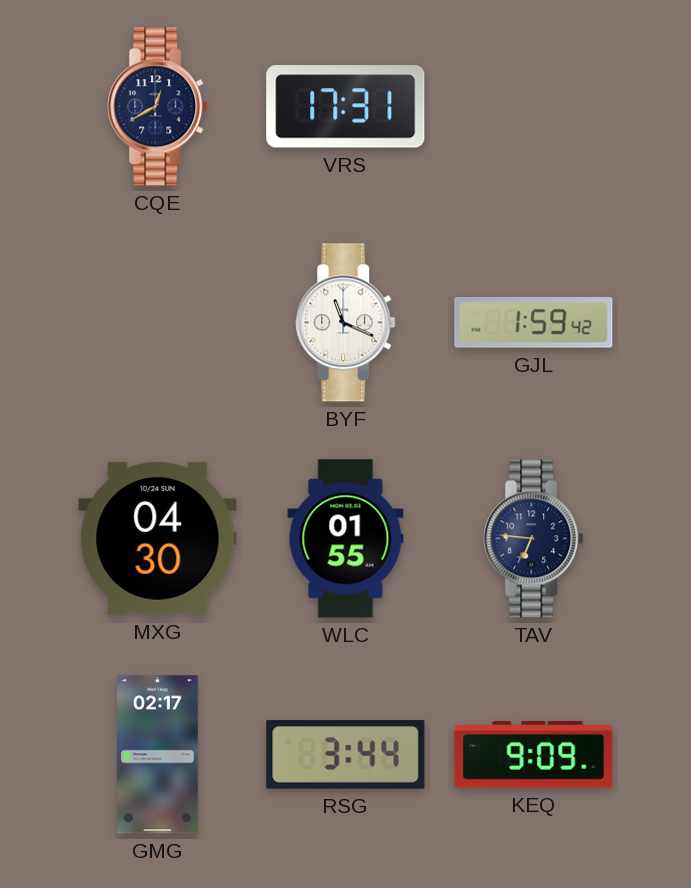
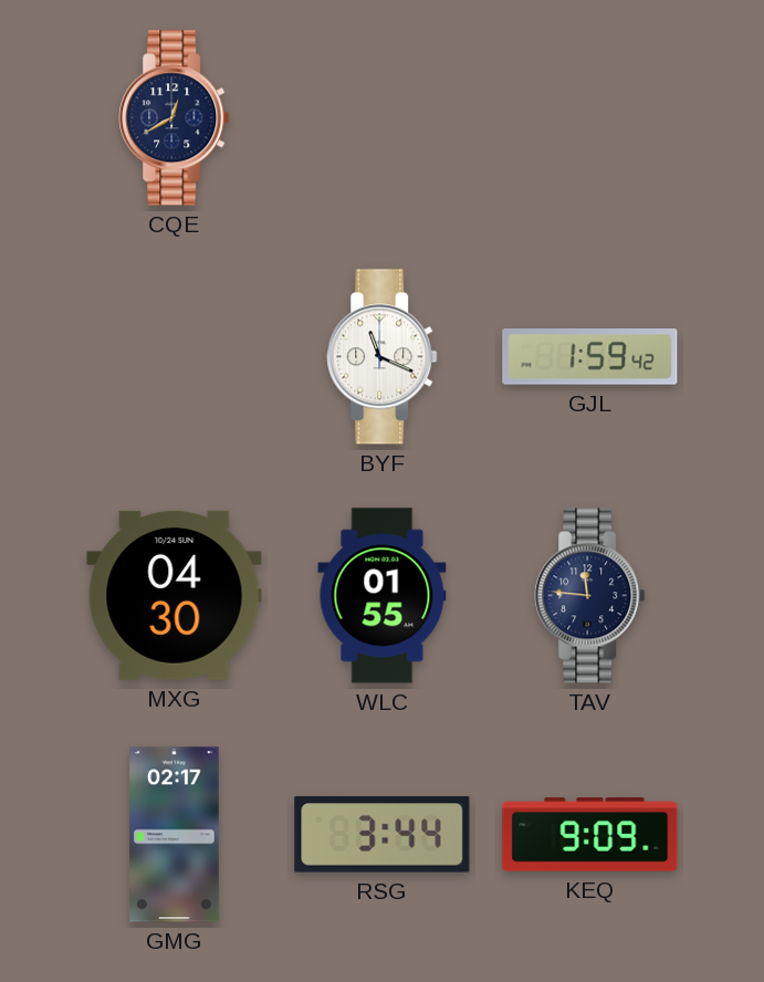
VRS: 17:31 -> none (346, 107)
TAV: 6:46 -> 11:46 (590, 596)
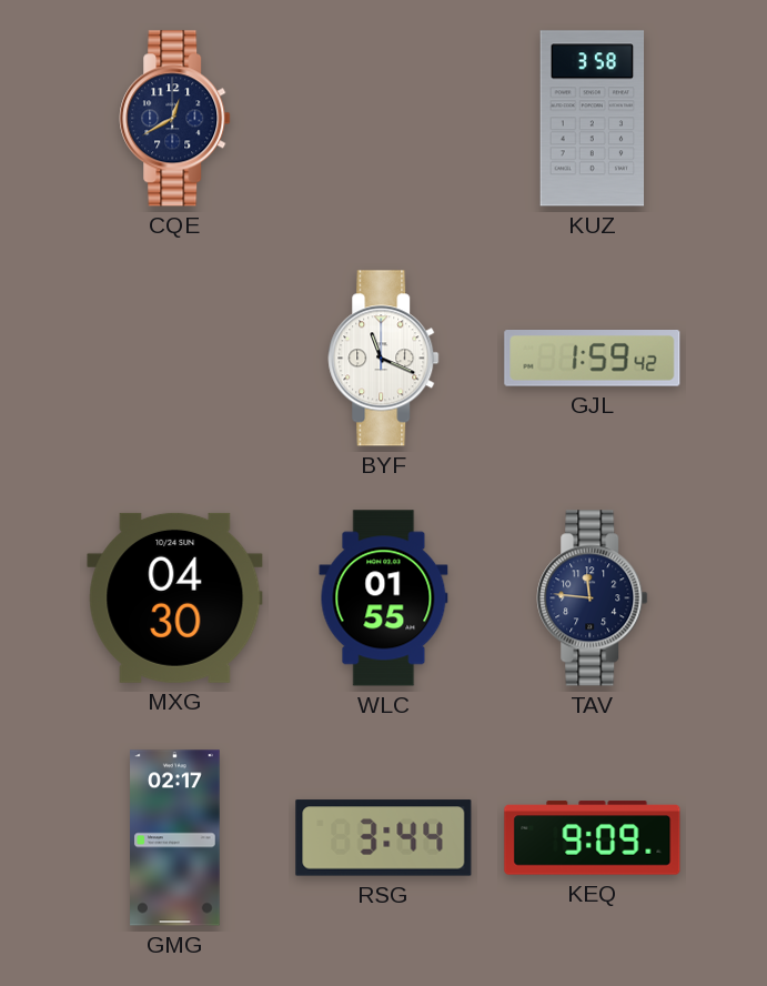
KUZ: none -> 3:58 (593, 119)
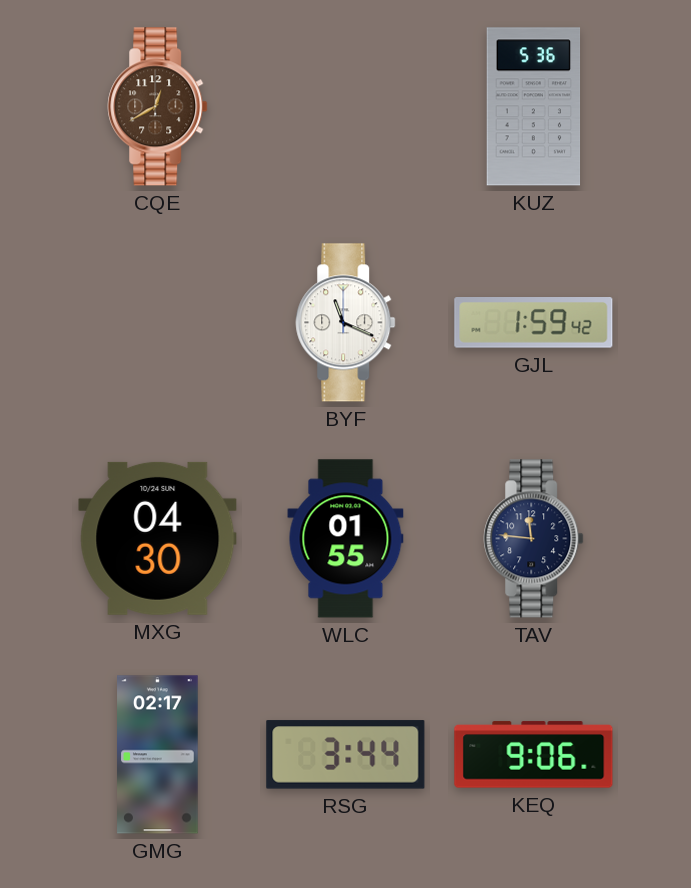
CQE dial: navy -> brown (158, 107)
KUZ: 3:58 -> 5:36 (534, 107)
KEQ: 9:09 -> 9:06 (534, 755)
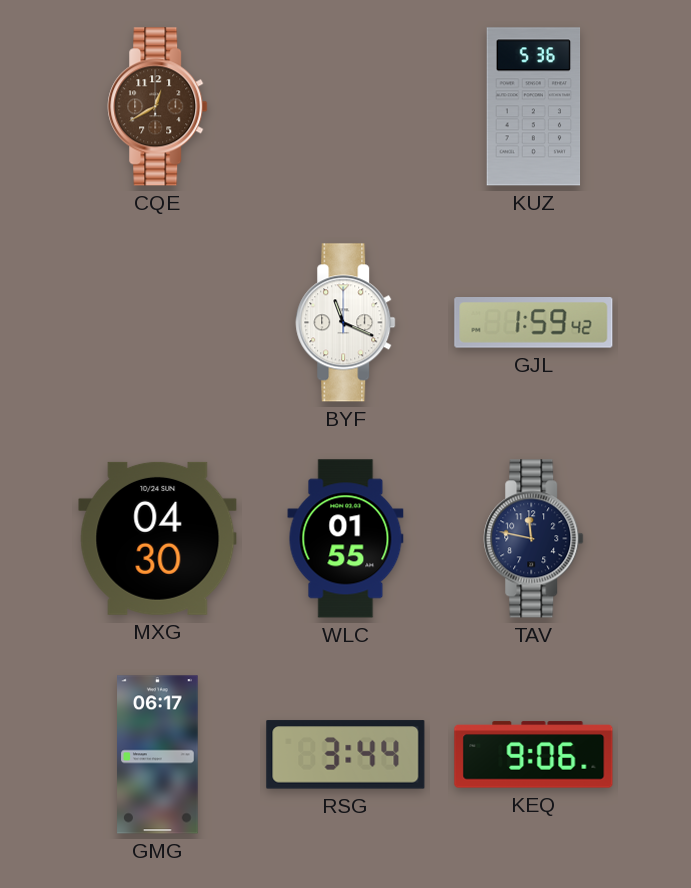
TAV: 11:46 -> 11:47 (534, 539)
GMG: 02:17 -> 06:17 (158, 755)
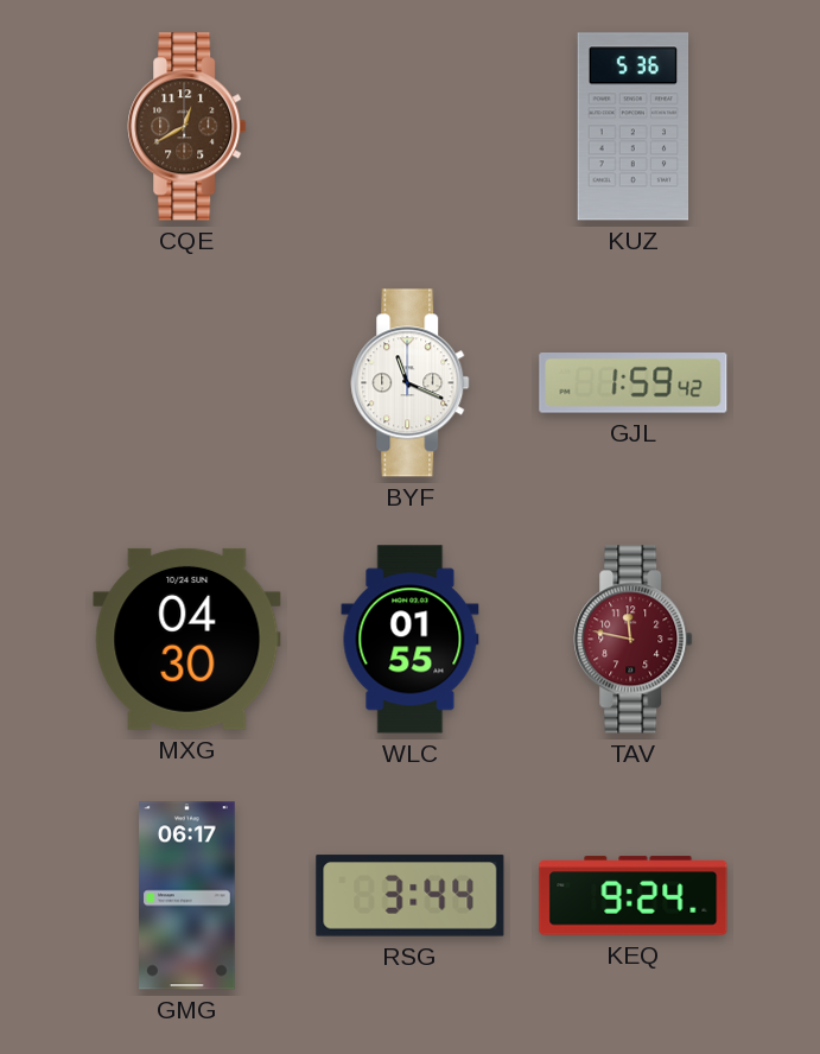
TAV dial: navy -> burgundy (634, 640)
KEQ: 9:06 -> 9:24 (634, 896)
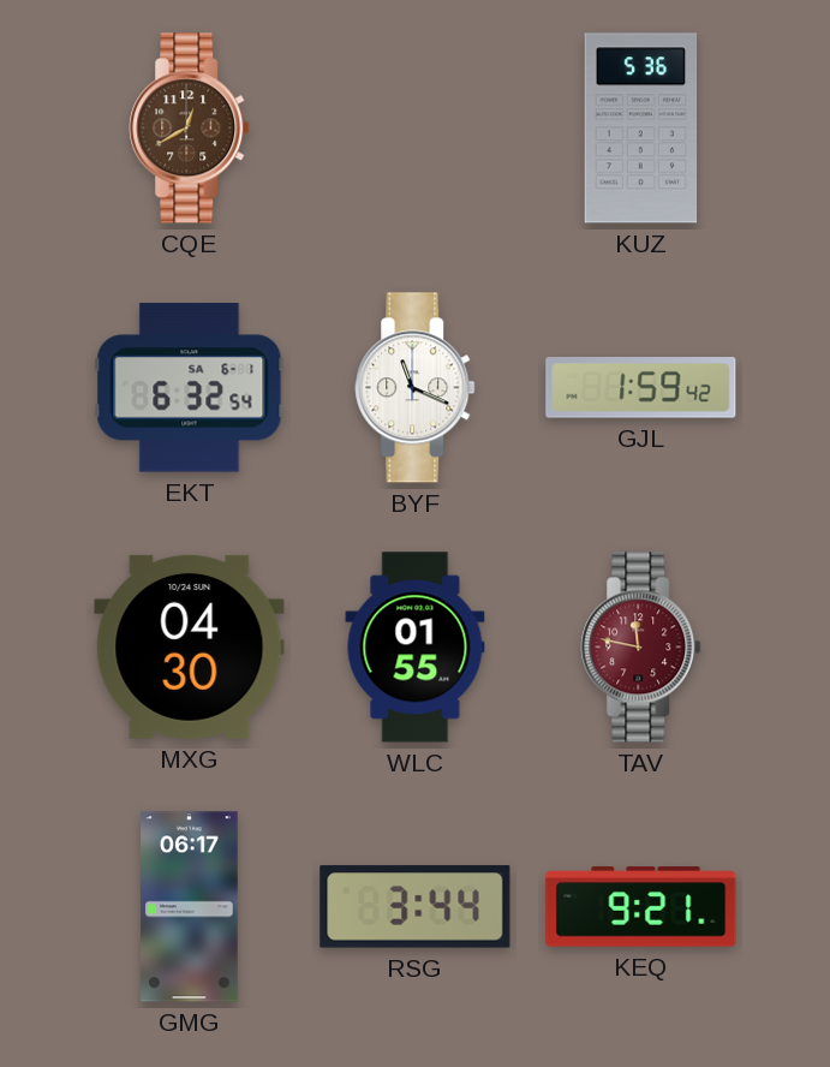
EKT: none -> 6:32 (190, 388)
KEQ: 9:24 -> 9:21 (641, 907)
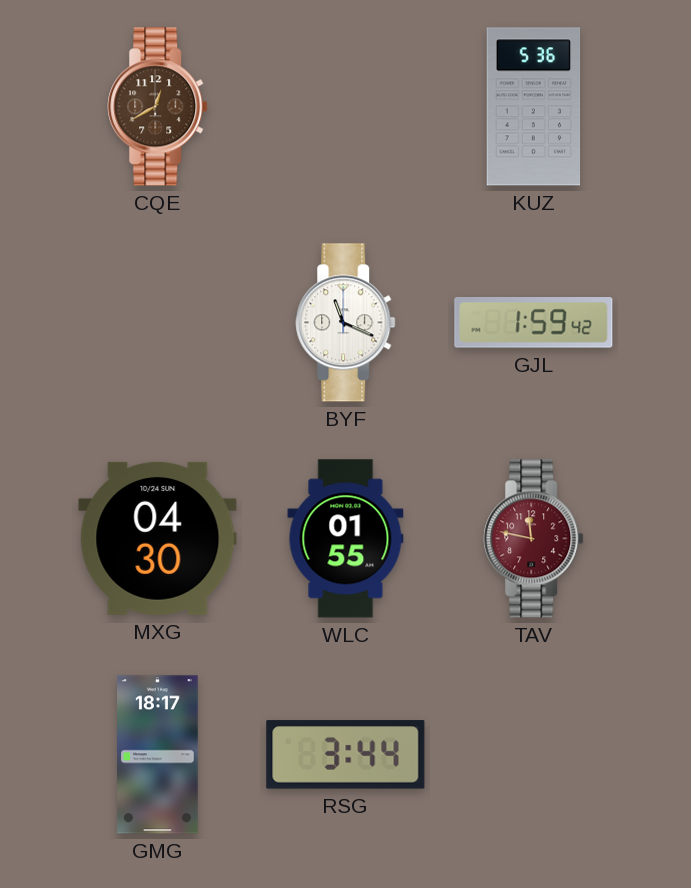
EKT: 6:32 -> none (190, 388)
GMG: 06:17 -> 18:17 (158, 755)
KEQ: 9:21 -> none (641, 907)
